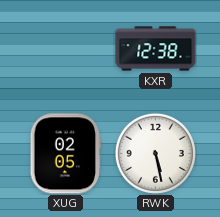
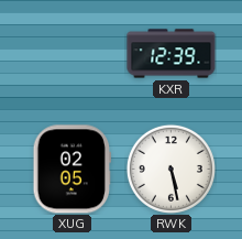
KXR: 12:38 -> 12:39 (172, 54)
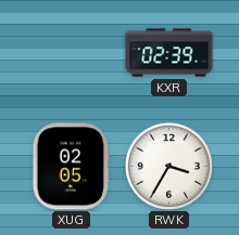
KXR: 12:39 -> 02:39 (169, 53)
RWK: 5:28 -> 3:35 (168, 166)
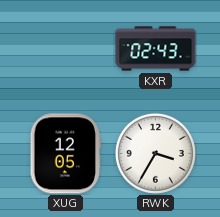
KXR: 02:39 -> 02:43 (156, 49)
XUG: 02:05 -> 12:05 (65, 154)
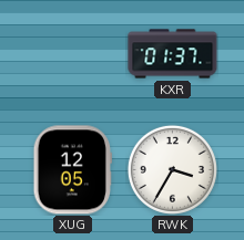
KXR: 02:43 -> 01:37 (173, 54)
